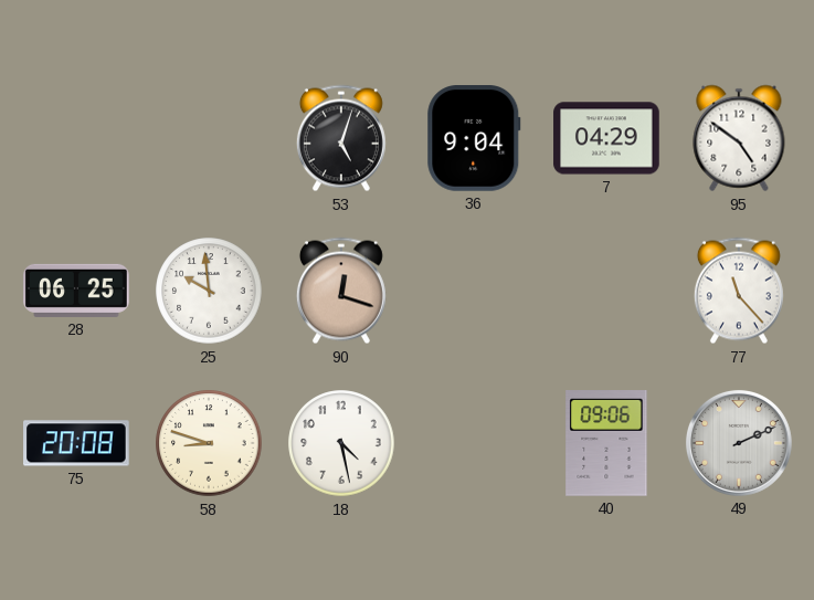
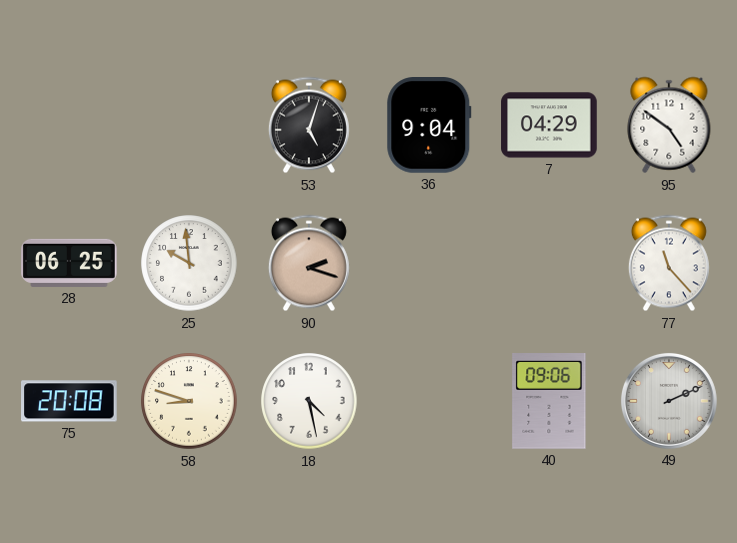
90: 12:18 -> 2:18 (309, 263)
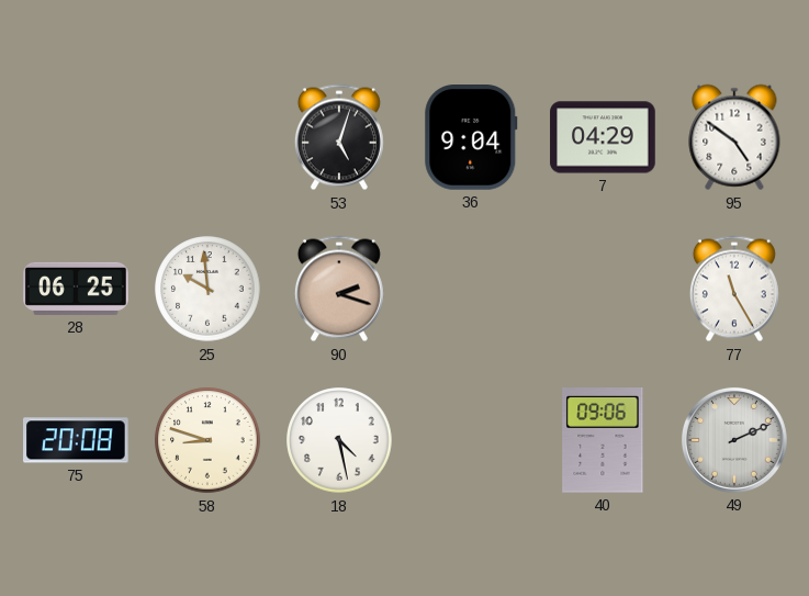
77: 11:23 -> 11:25 (734, 289)
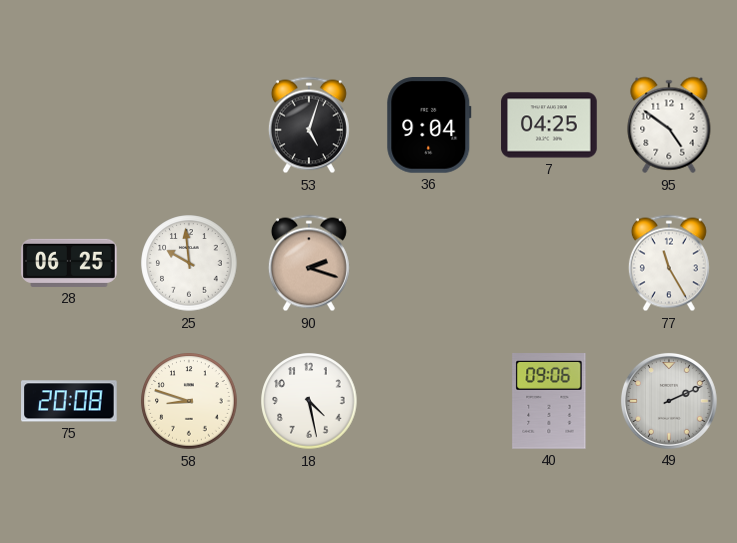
7: 04:29 -> 04:25 (549, 125)
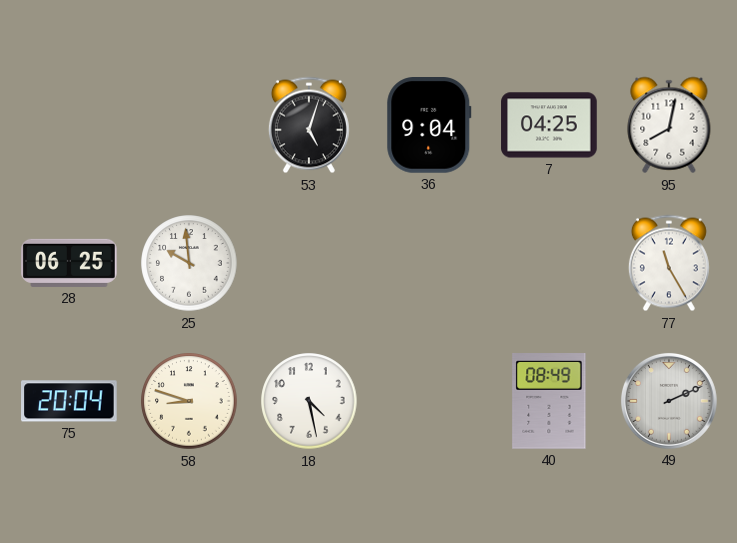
95: 4:51 -> 8:02 (669, 125)
90: 2:18 -> none (309, 263)
75: 20:08 -> 20:04 (70, 401)
40: 09:06 -> 08:49 (549, 402)
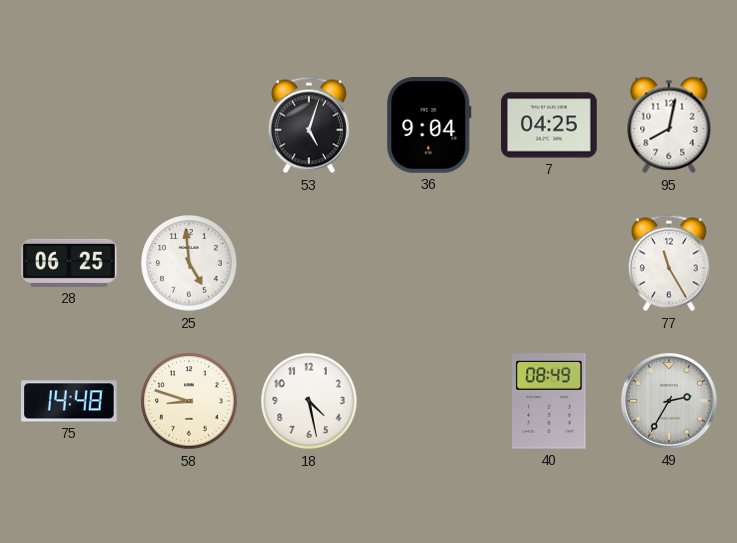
25: 9:59 -> 4:59 (189, 263)
75: 20:04 -> 14:48 (70, 401)
49: 2:11 -> 2:35 (669, 401)
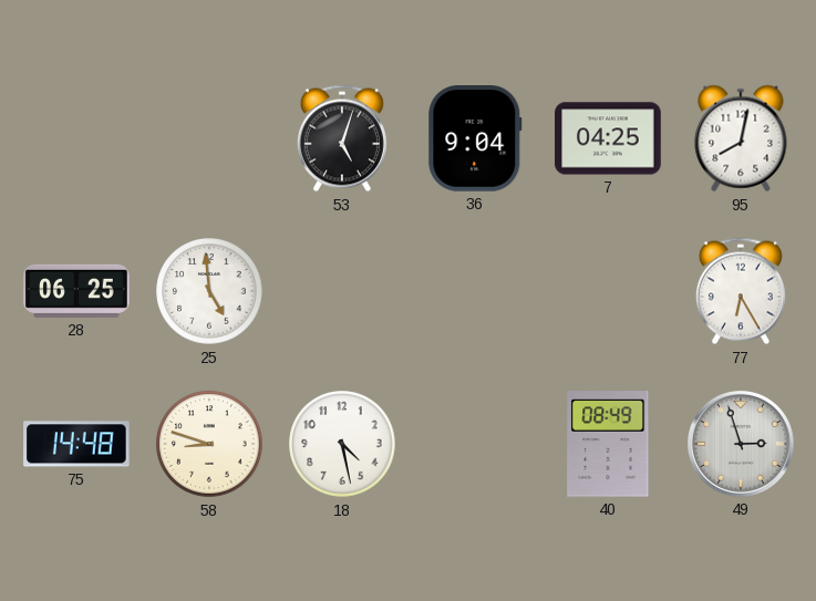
77: 11:25 -> 6:25 (741, 291)
49: 2:35 -> 2:57 (741, 444)
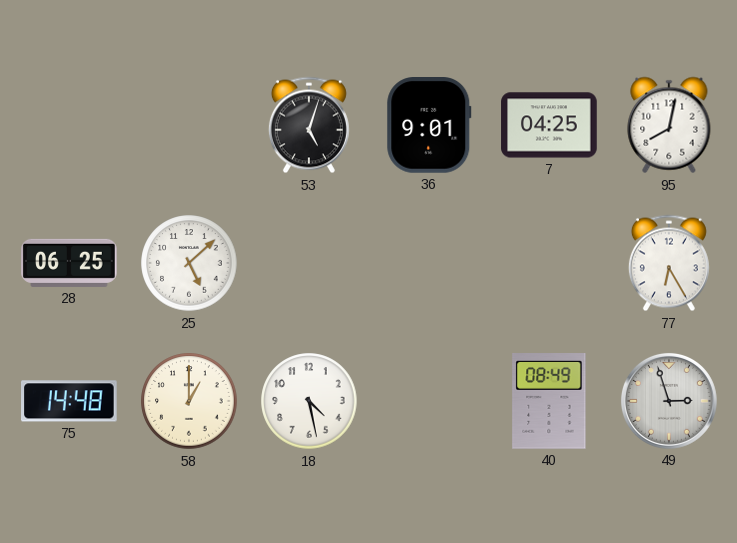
36: 9:04 -> 9:01 (429, 126)
25: 4:59 -> 5:08 (189, 263)
58: 8:48 -> 1:00 (189, 401)
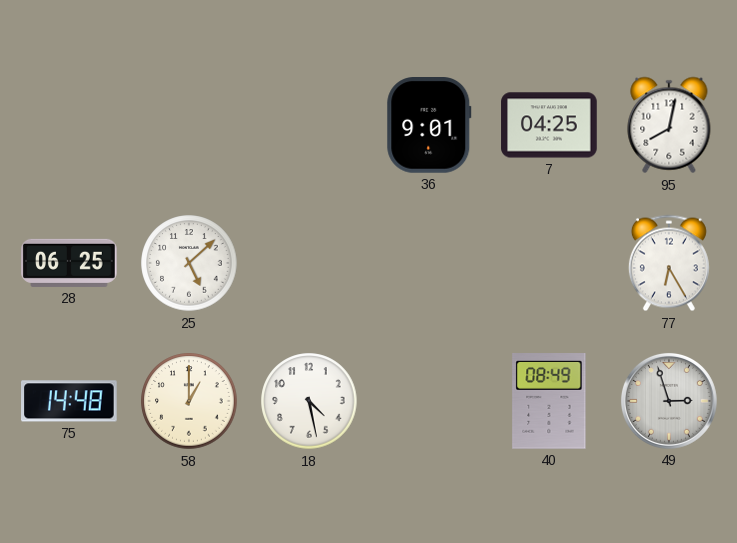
53: 5:03 -> none (309, 125)
